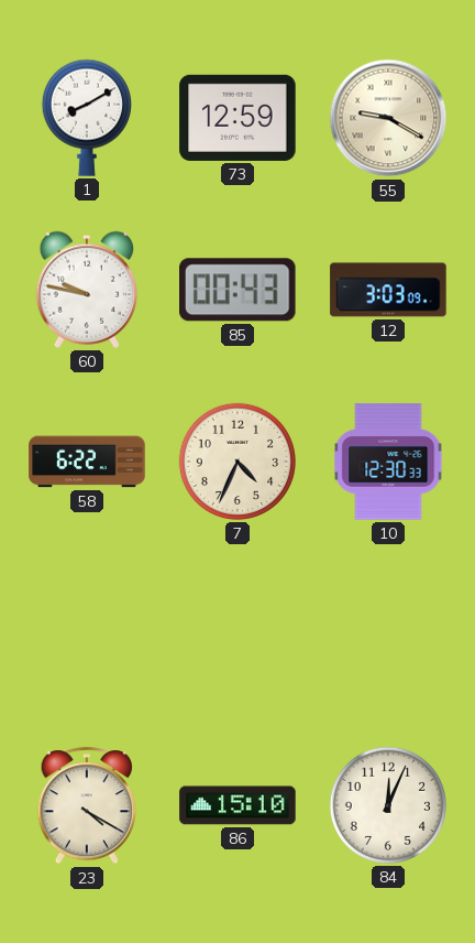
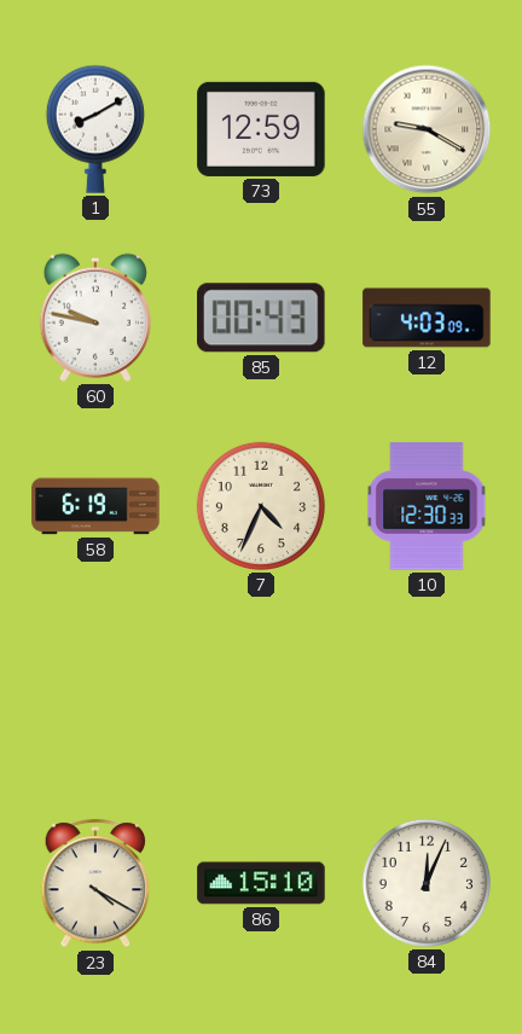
12: 3:03 -> 4:03 (427, 318)
58: 6:22 -> 6:19 (95, 506)
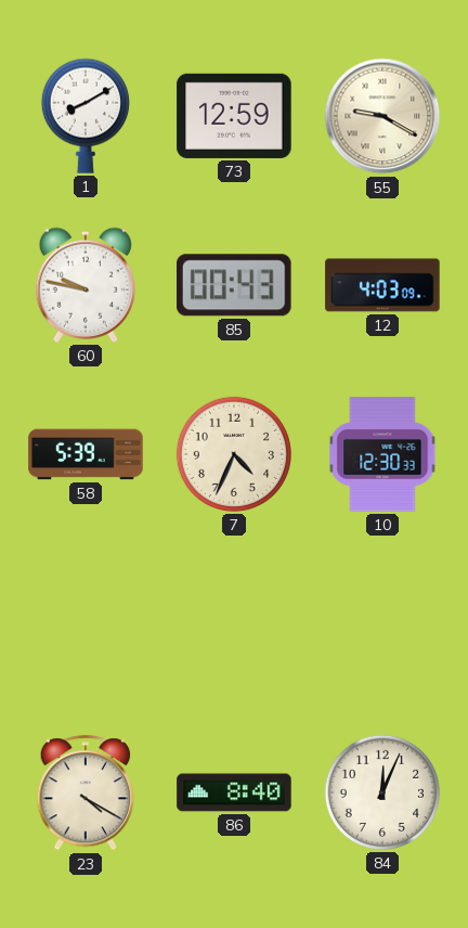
58: 6:19 -> 5:39 (86, 454)
86: 15:10 -> 8:40 (234, 792)
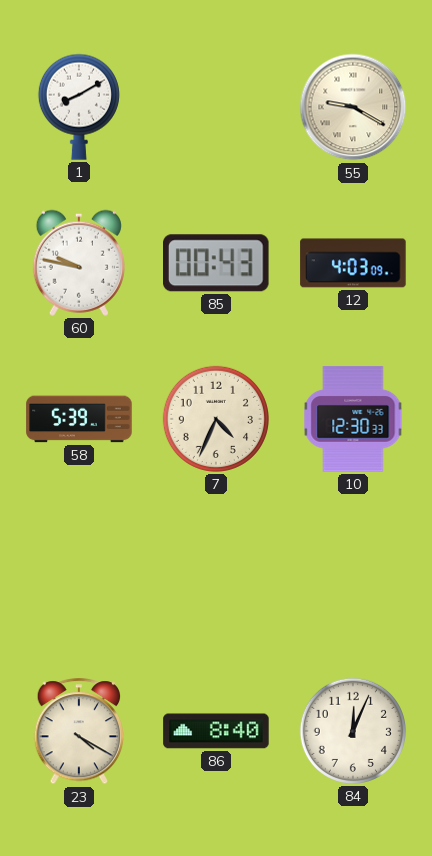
73: 12:59 -> none (234, 116)
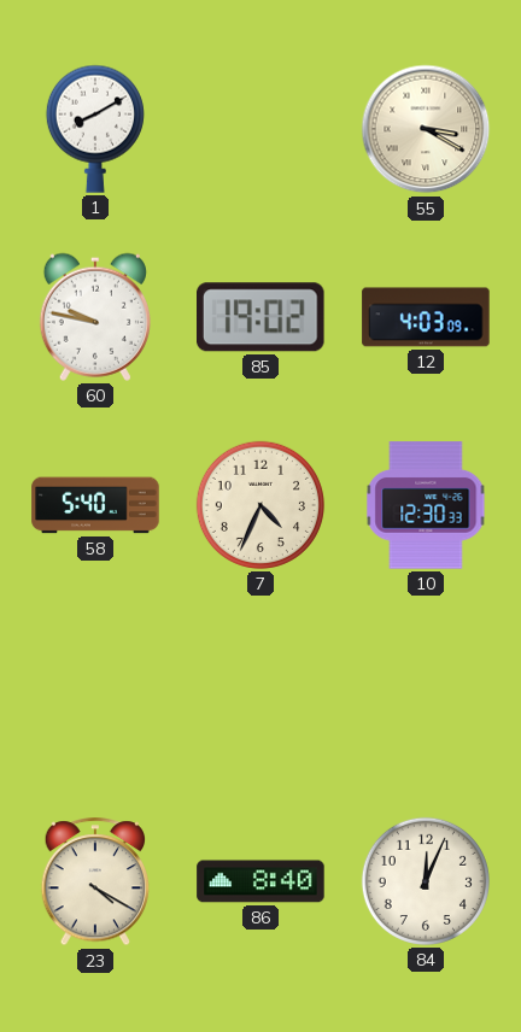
55: 9:20 -> 3:20 (426, 129)
85: 00:43 -> 19:02 (262, 317)
58: 5:39 -> 5:40 (95, 505)
